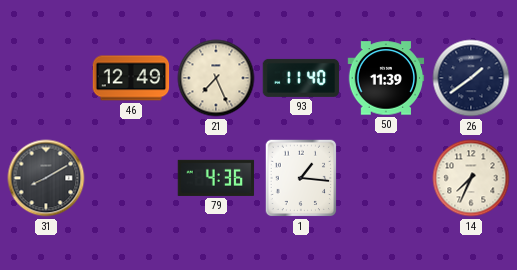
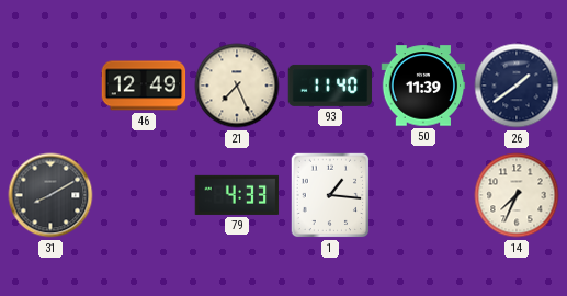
79: 4:36 -> 4:33 (237, 195)
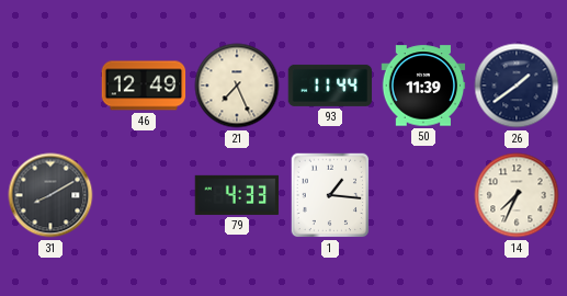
93: 11:40 -> 11:44 (330, 86)
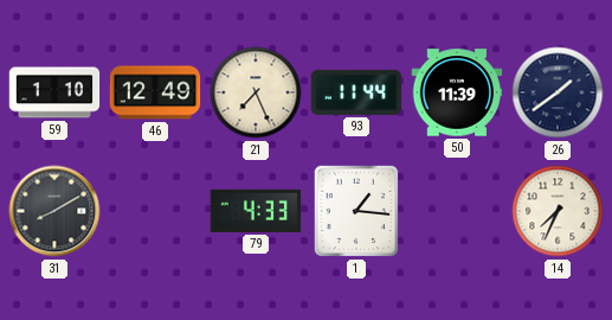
59: none -> 1:10 (54, 92)
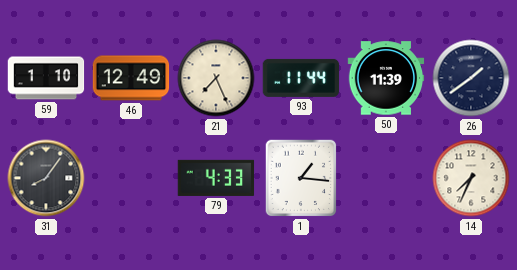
31: 8:10 -> 8:06 (46, 178)
